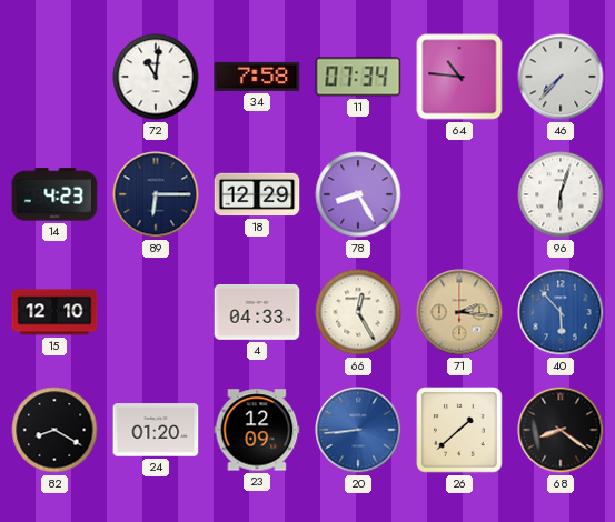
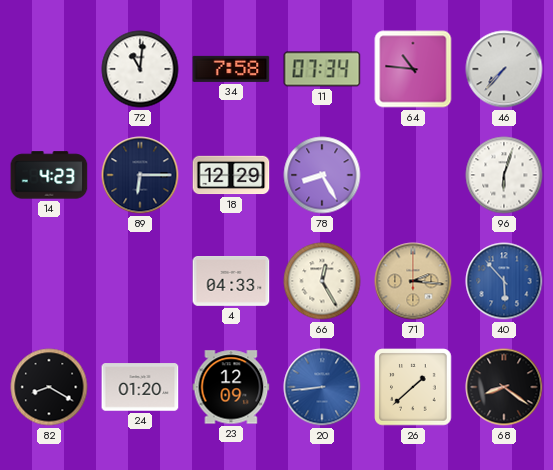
15: 12:10 -> none (54, 312)
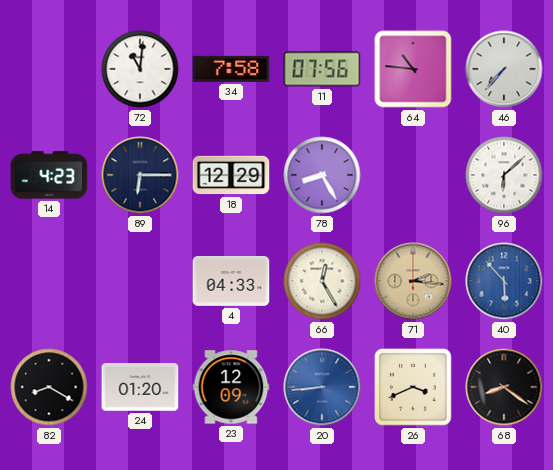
11: 07:34 -> 07:56 (322, 69)
96: 6:03 -> 6:08 (504, 175)
26: 1:38 -> 3:41 (413, 387)
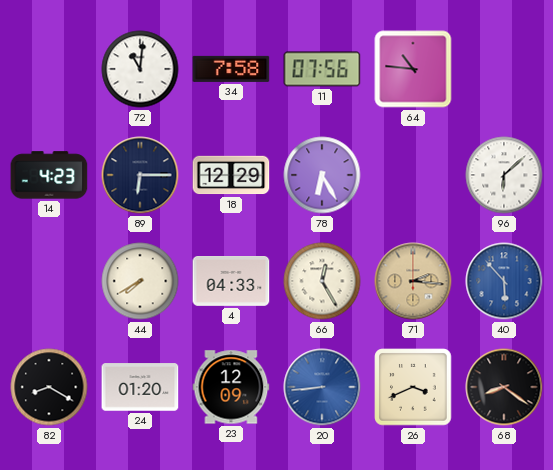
46: 7:37 -> none (504, 69)
78: 8:25 -> 6:25 (322, 175)
44: none -> 7:40 (140, 281)
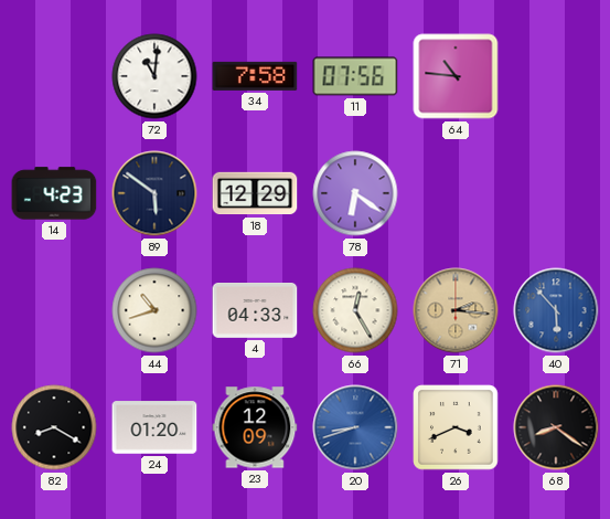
89: 6:15 -> 5:51 (154, 193)
78: 6:25 -> 6:21 (355, 193)
96: 6:08 -> none (504, 175)
44: 7:40 -> 10:42 (154, 310)
20: 8:44 -> 8:42 (355, 427)
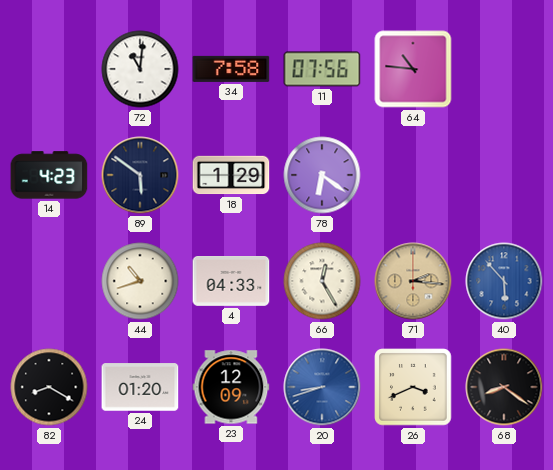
18: 12:29 -> 1:29 (231, 175)
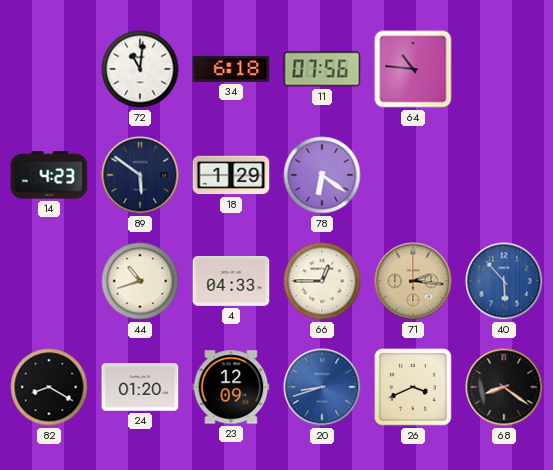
34: 7:58 -> 6:18 (231, 69)
66: 12:25 -> 12:45 (322, 281)
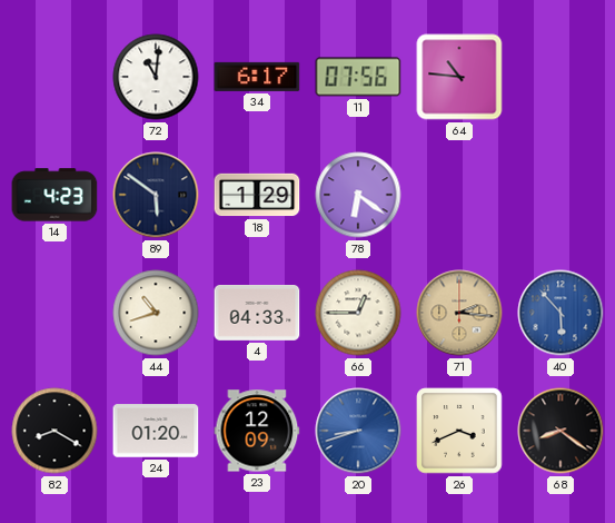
34: 6:18 -> 6:17 (257, 77)
